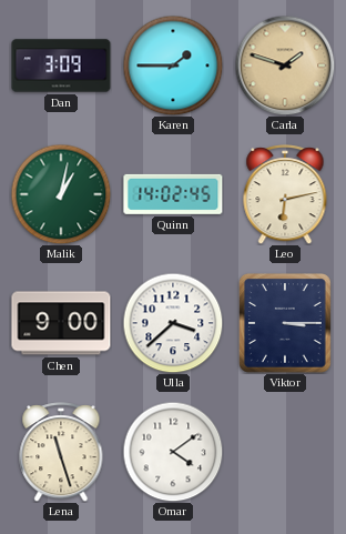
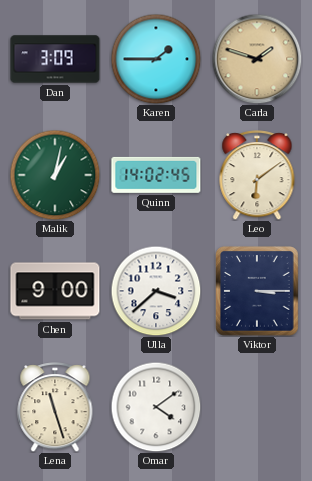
Leo: 6:13 -> 6:09 (257, 175)
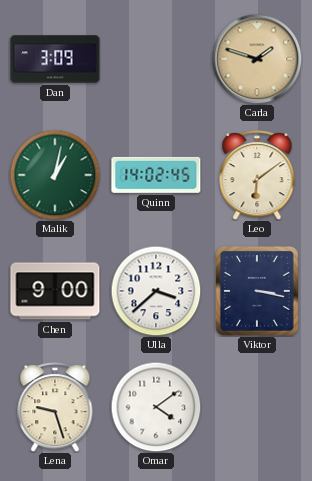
Karen: 1:45 -> none (156, 59)
Viktor: 3:15 -> 3:17 (258, 291)
Lena: 11:27 -> 9:27 (55, 407)
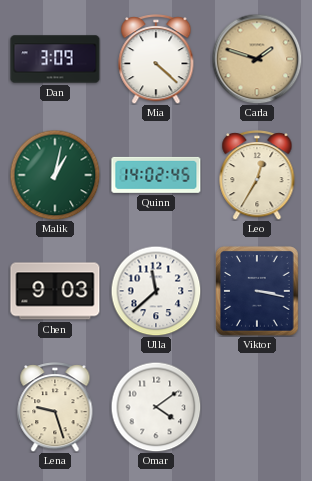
Mia: none -> 4:22 (156, 59)
Leo: 6:09 -> 12:35 (257, 175)
Chen: 9:00 -> 9:03 (55, 291)
Ulla: 3:38 -> 11:38 (156, 291)
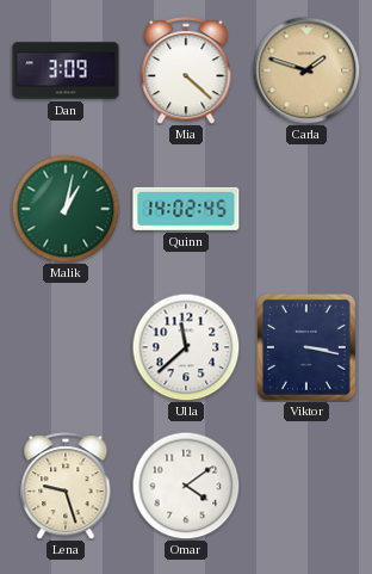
Leo: 12:35 -> none (257, 175)
Chen: 9:03 -> none (55, 291)
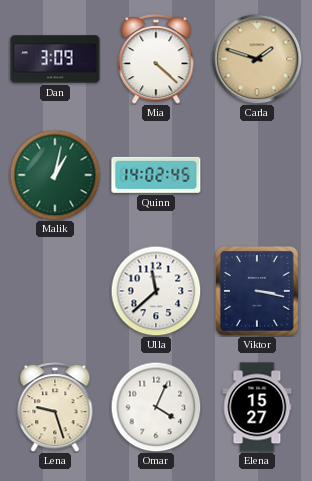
Omar: 4:09 -> 4:04 (156, 407)
Elena: none -> 15:27 (257, 407)
